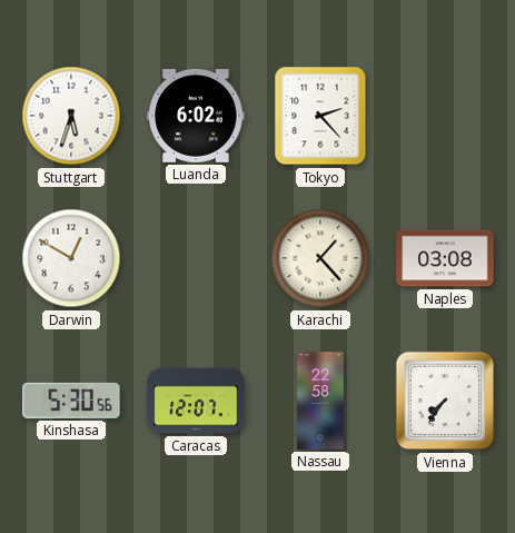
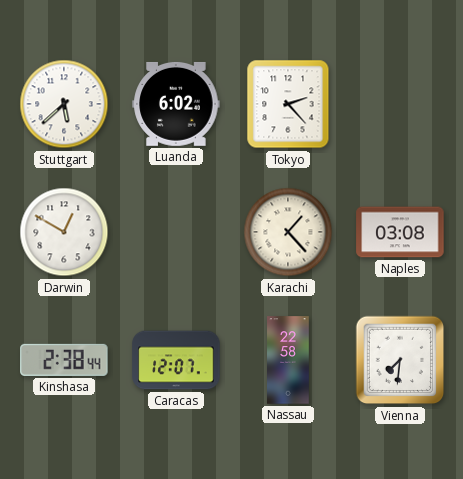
Stuttgart: 5:33 -> 5:38 (64, 104)
Kinshasa: 5:30 -> 2:38 (64, 360)
Vienna: 7:36 -> 7:31 (400, 360)
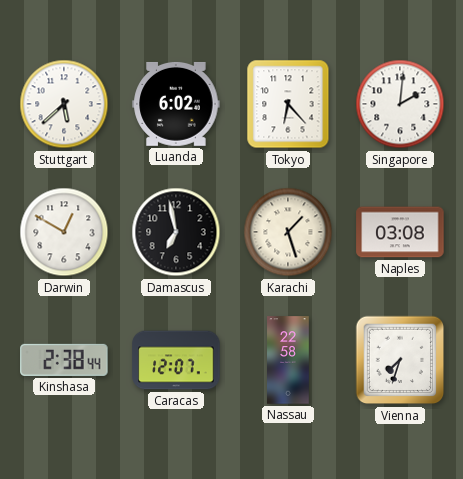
Tokyo: 2:23 -> 6:23 (288, 104)
Singapore: none -> 2:01 (400, 104)
Damascus: none -> 6:58 (176, 232)
Karachi: 1:23 -> 1:27 (288, 232)
Vienna: 7:31 -> 7:33 (400, 360)
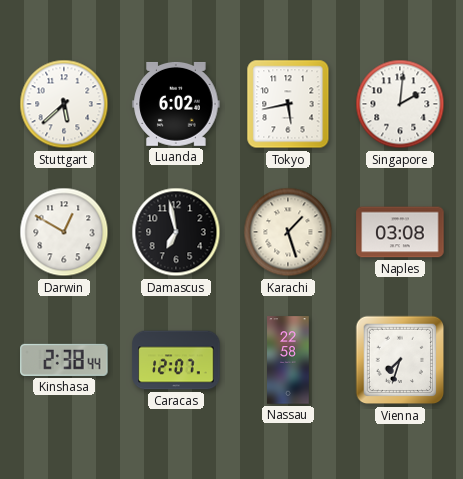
Tokyo: 6:23 -> 5:43 (288, 104)
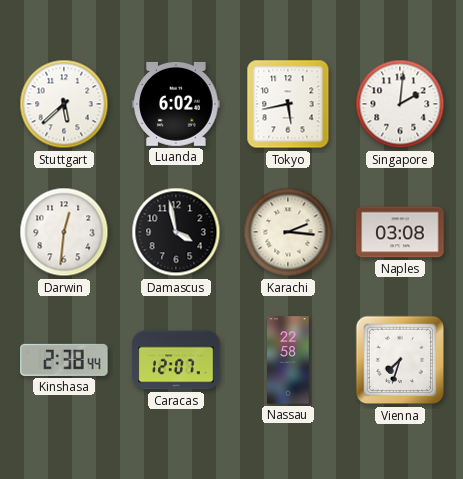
Darwin: 12:50 -> 12:31 (64, 232)
Damascus: 6:58 -> 3:58 (176, 232)
Karachi: 1:27 -> 2:16 (288, 232)
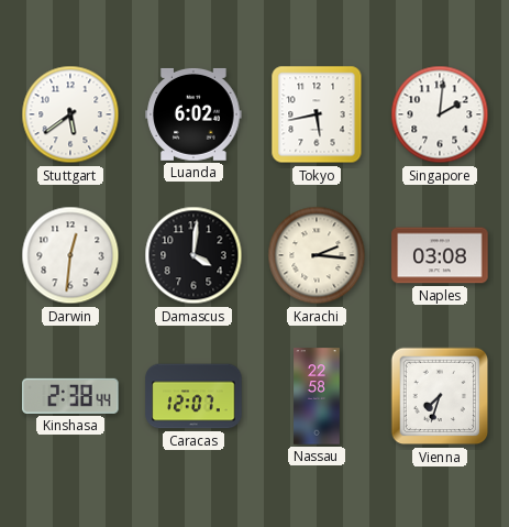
Stuttgart: 5:38 -> 5:39 (70, 114)
Damascus: 3:58 -> 4:01 (193, 255)
